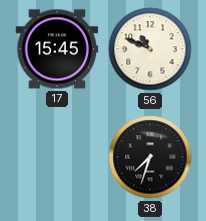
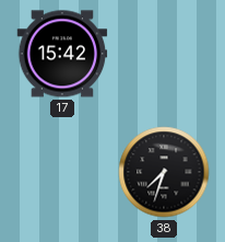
17: 15:45 -> 15:42 (62, 54)
56: 10:49 -> none (150, 49)
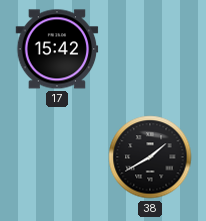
38: 7:33 -> 1:40 (150, 157)
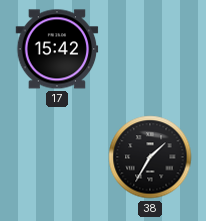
38: 1:40 -> 1:35 (150, 157)
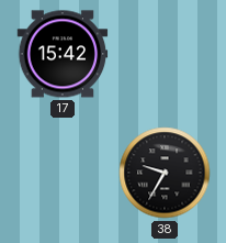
38: 1:35 -> 9:35 (165, 173)
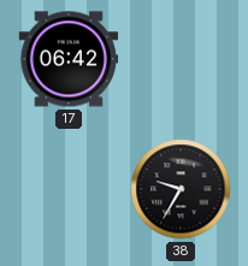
17: 15:42 -> 06:42 (69, 59)
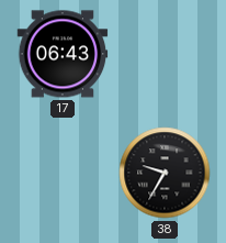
17: 06:42 -> 06:43 (63, 54)
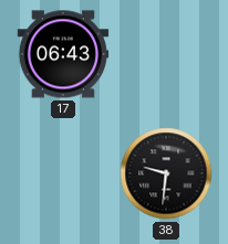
38: 9:35 -> 9:31 (166, 173)
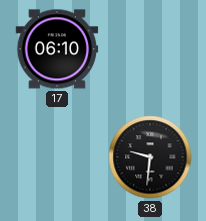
17: 06:43 -> 06:10 (57, 49)
